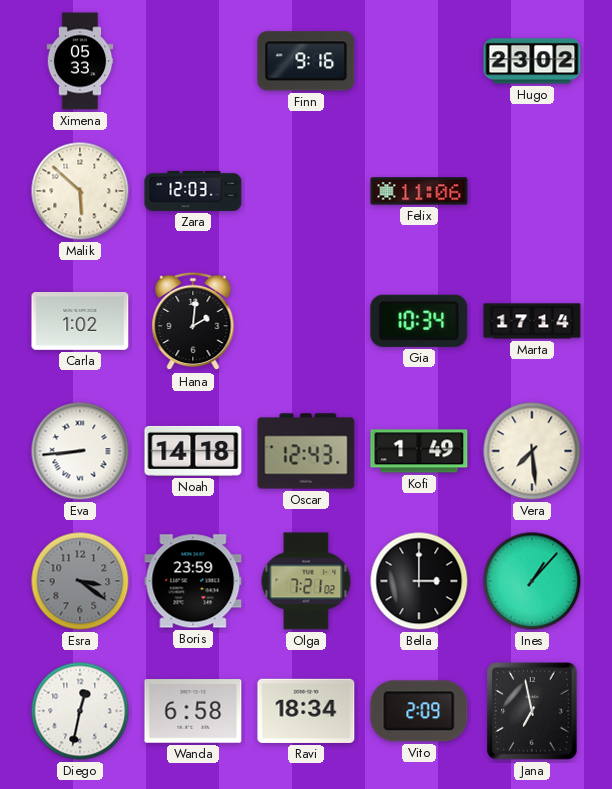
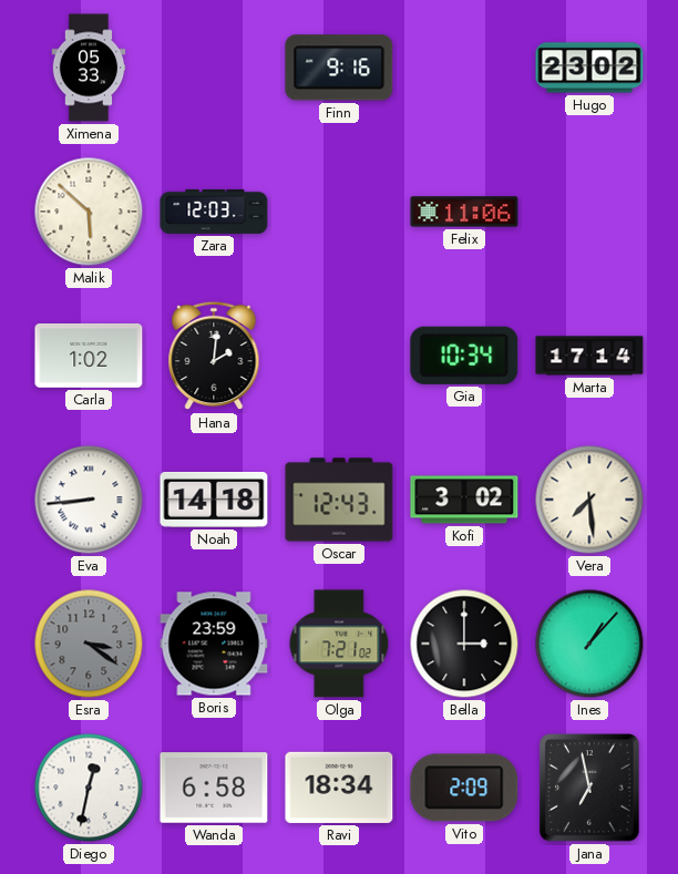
Kofi: 1:49 -> 3:02 (464, 500)
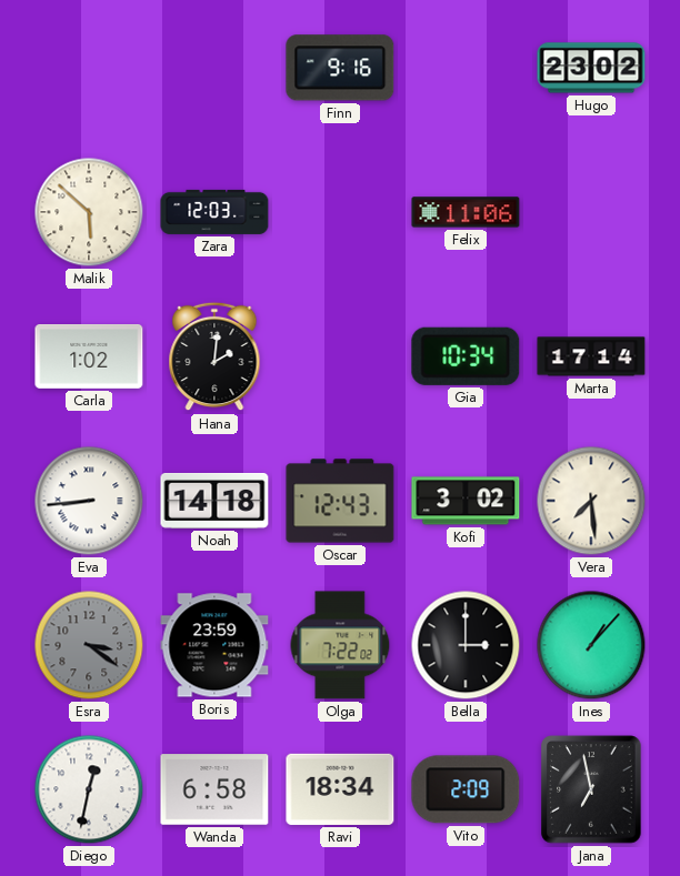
Ximena: 05:33 -> none (89, 68)
Olga: 7:21 -> 7:22 (340, 645)
